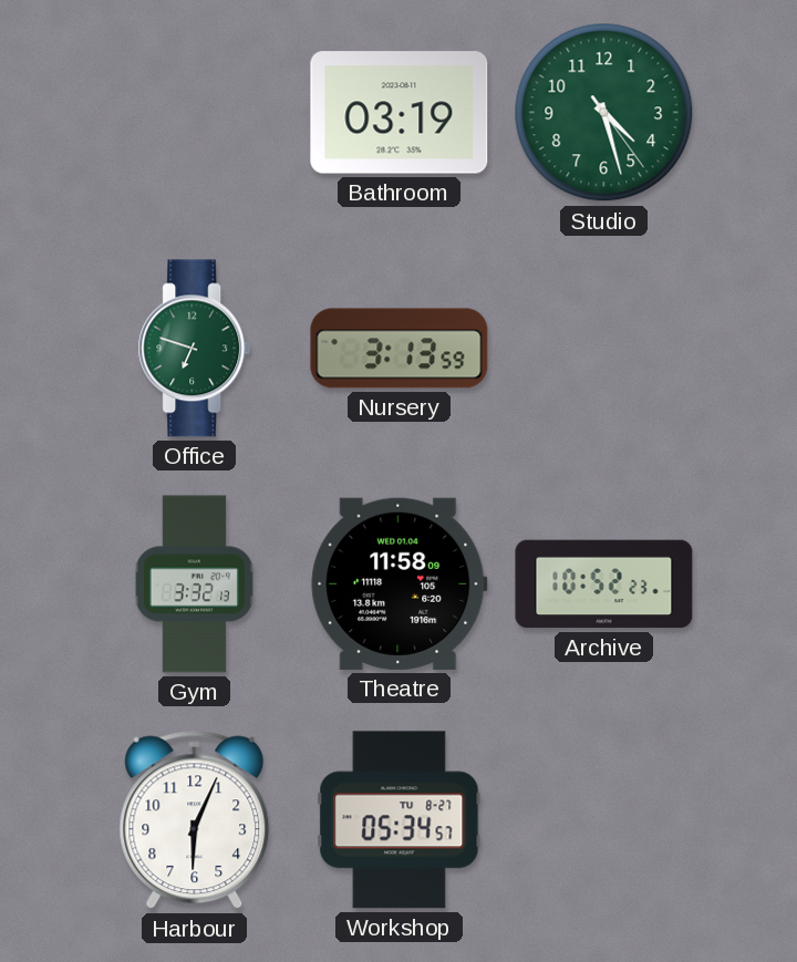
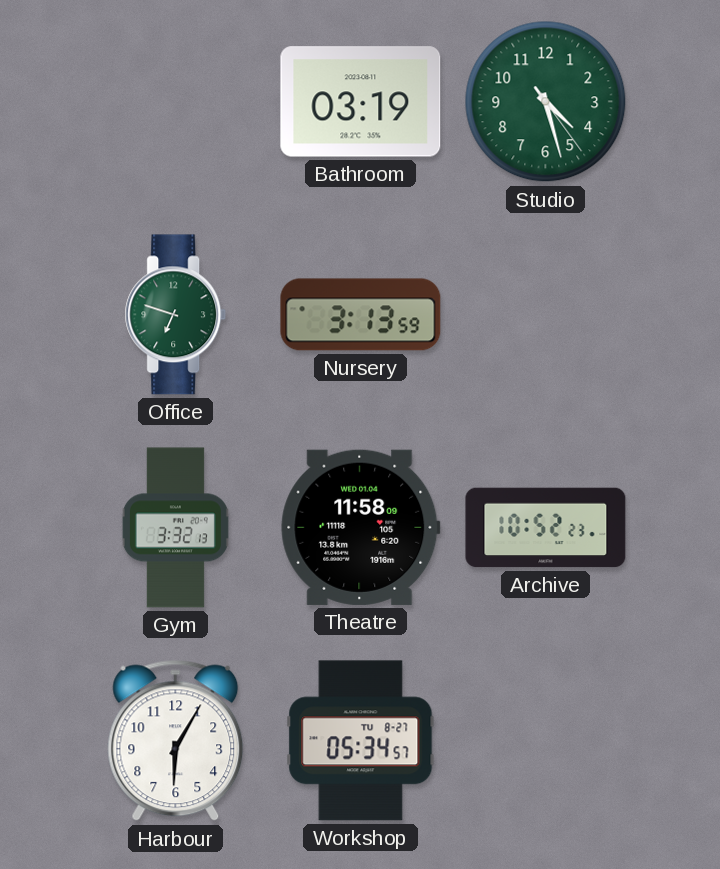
Harbour: 6:04 -> 6:05 (176, 741)
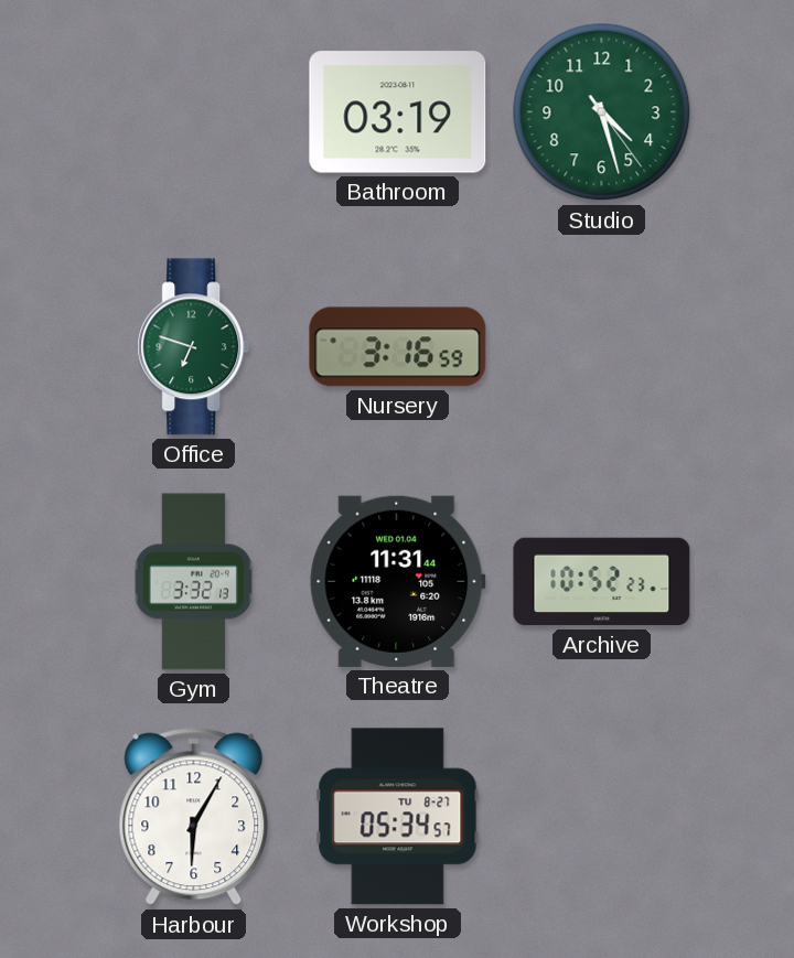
Nursery: 3:13 -> 3:16 (398, 347)
Theatre: 11:58 -> 11:31 (398, 581)
